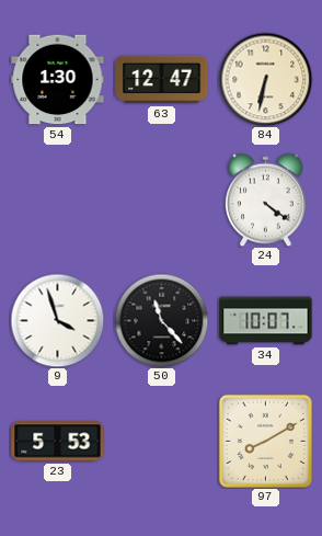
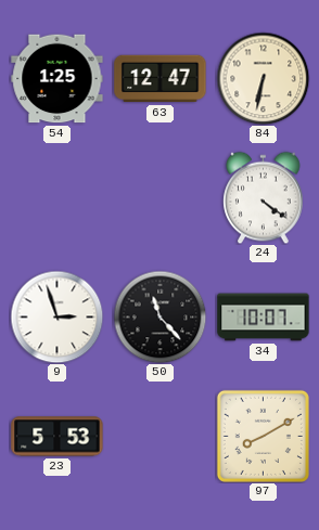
54: 1:30 -> 1:25 (58, 79)
9: 3:57 -> 2:57 (56, 316)
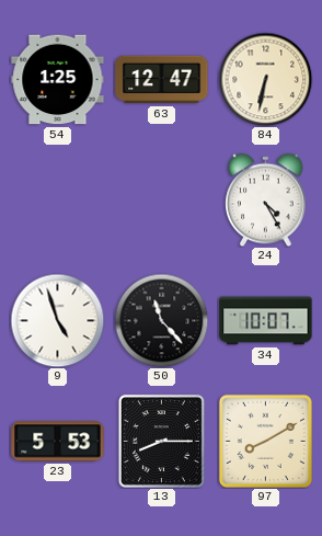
24: 4:21 -> 4:25 (266, 199)
9: 2:57 -> 4:57 (57, 320)
13: none -> 8:15 (161, 441)
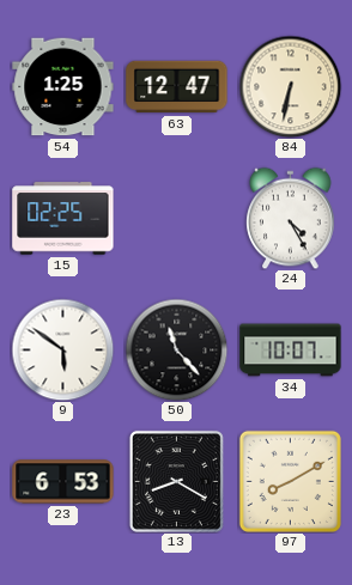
15: none -> 02:25 (63, 219)
9: 4:57 -> 5:51 (62, 349)
23: 5:53 -> 6:53 (63, 482)
13: 8:15 -> 8:20 (176, 481)
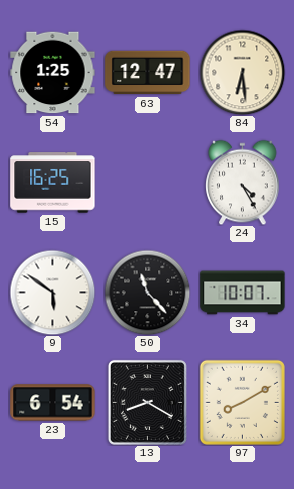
84: 6:32 -> 6:29 (242, 72)
15: 02:25 -> 16:25 (53, 183)
23: 6:53 -> 6:54 (53, 403)
